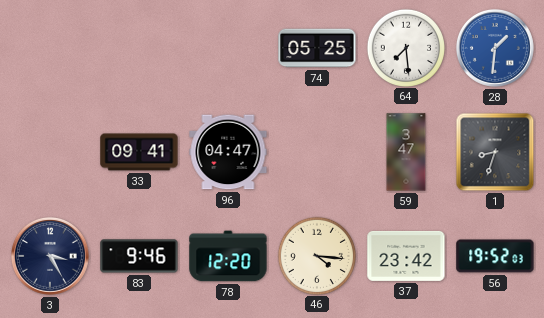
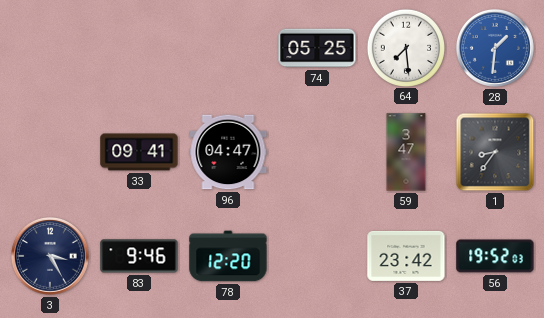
1: 8:33 -> 8:36 (495, 152)
46: 4:16 -> none (316, 255)
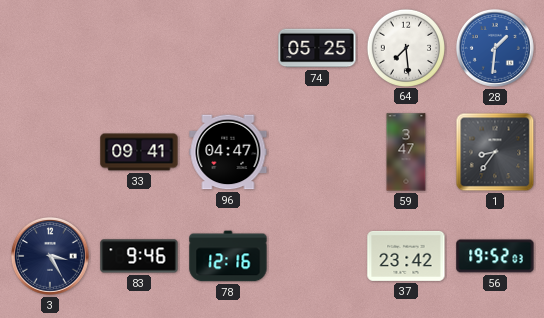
78: 12:20 -> 12:16 (228, 256)
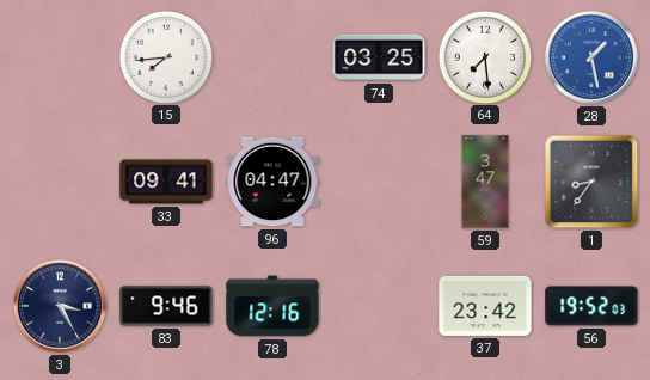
15: none -> 7:44 (165, 56)
74: 05:25 -> 03:25 (379, 57)
28: 1:31 -> 1:28 (591, 57)
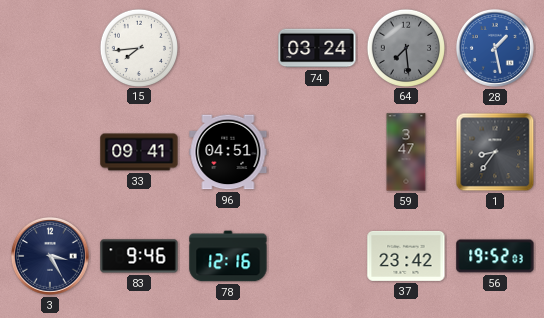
74: 03:25 -> 03:24 (317, 48)
64 dial: white -> grey (405, 47)
96: 04:47 -> 04:51 (228, 152)
